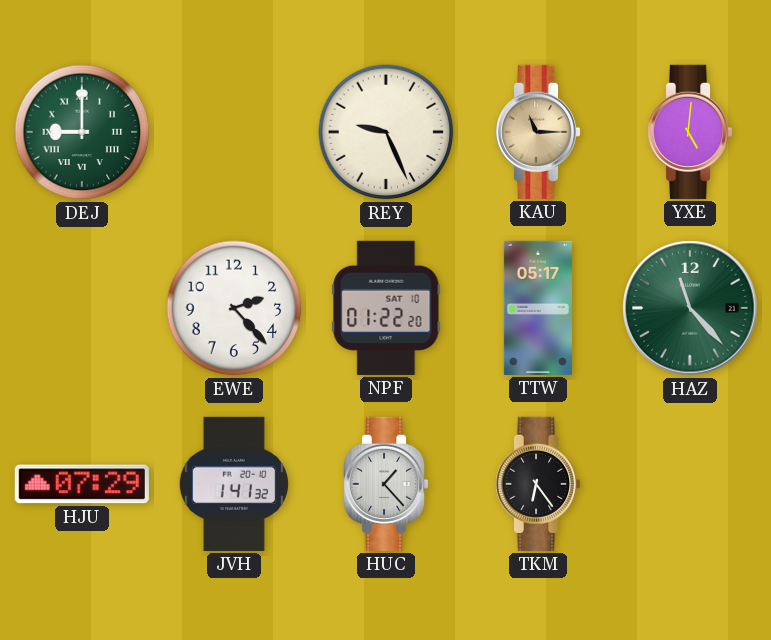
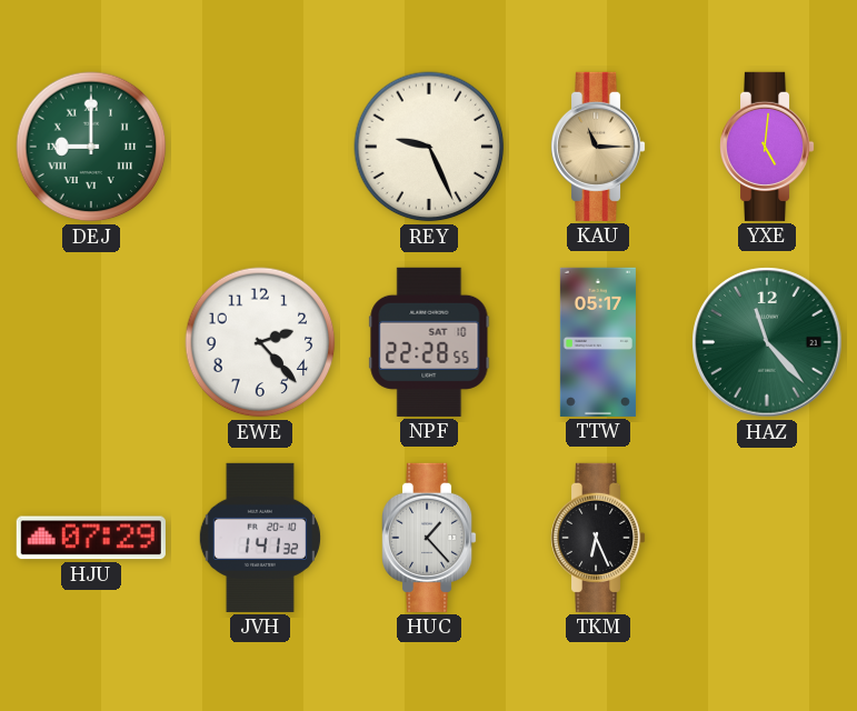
NPF: 01:22 -> 22:28 (429, 342)
TKM: 6:24 -> 6:26 (599, 538)
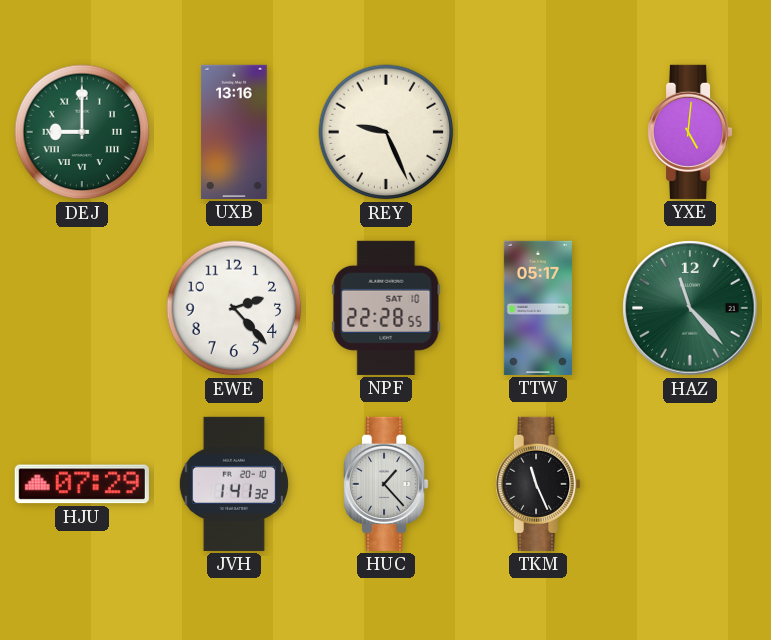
UXB: none -> 13:16 (234, 132)
KAU: 11:15 -> none (599, 147)
TKM: 6:26 -> 11:26 (539, 484)
